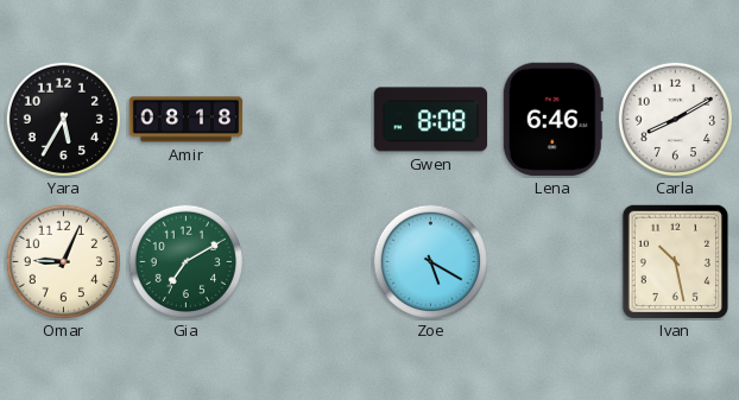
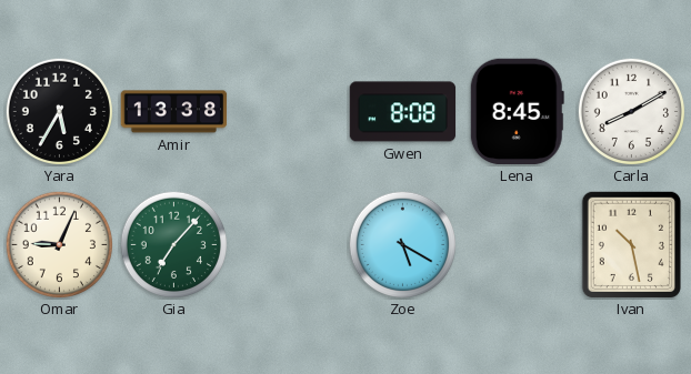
Amir: 08:18 -> 13:38 (174, 112)
Lena: 6:46 -> 8:45 (517, 112)
Gia: 7:10 -> 7:07 (173, 244)
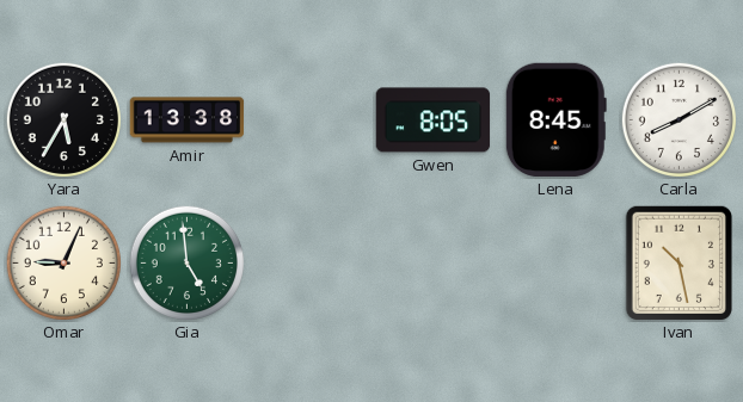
Gwen: 8:08 -> 8:05 (434, 120)
Gia: 7:07 -> 4:59 (186, 262)
Zoe: 5:20 -> none (402, 244)
